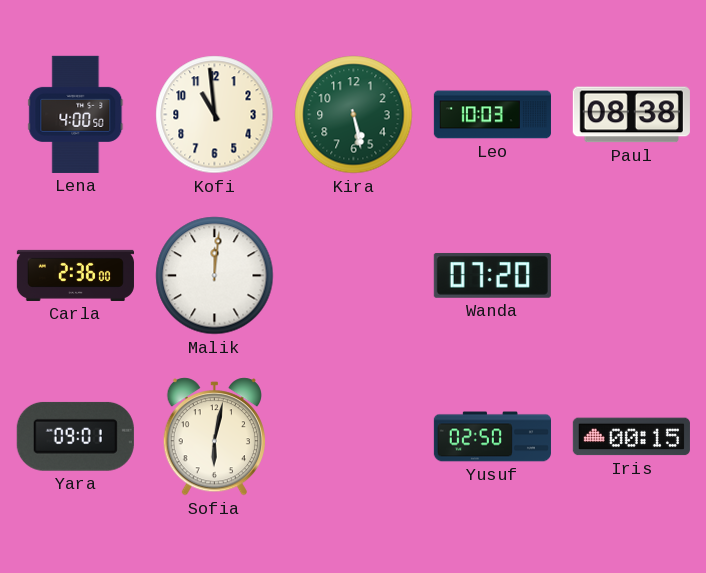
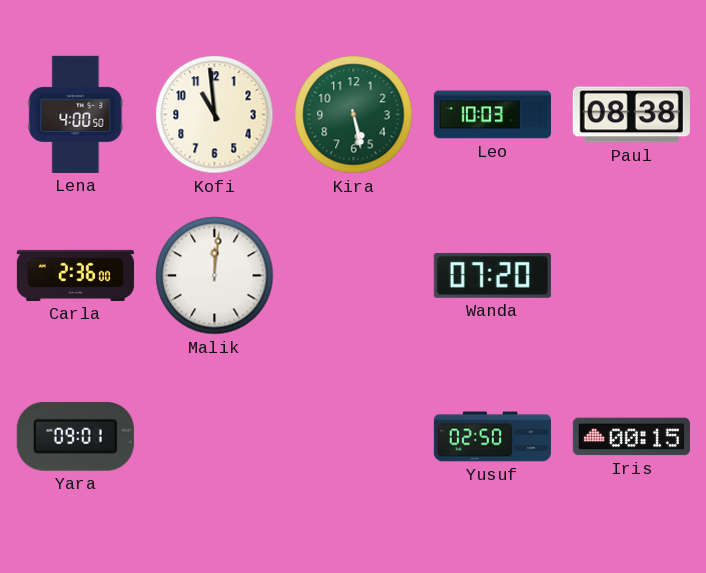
Sofia: 6:02 -> none (214, 437)
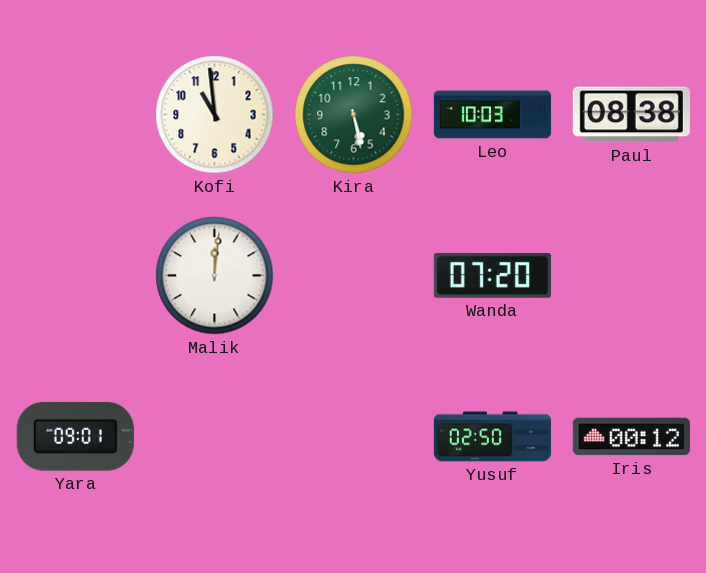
Lena: 4:00 -> none (76, 114)
Carla: 2:36 -> none (75, 275)
Iris: 00:15 -> 00:12 (631, 437)
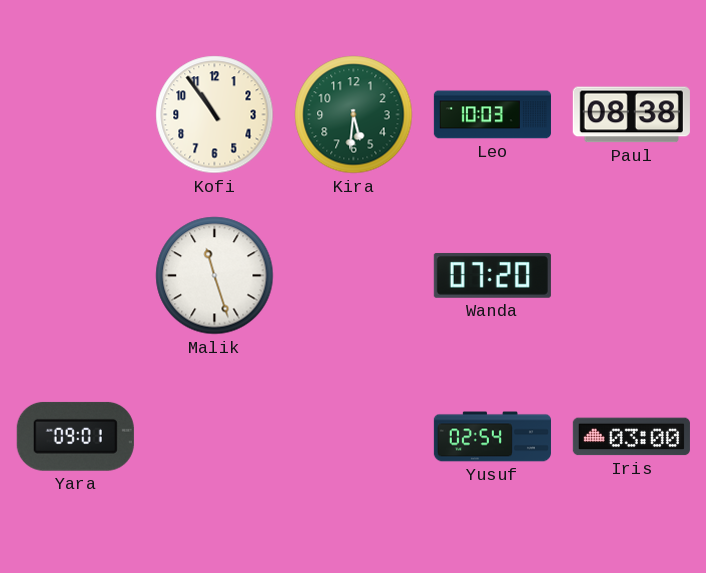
Kofi: 10:59 -> 10:54 (215, 115)
Kira: 5:28 -> 5:31 (354, 115)
Malik: 12:01 -> 11:27 (215, 276)
Yusuf: 02:50 -> 02:54 (492, 437)
Iris: 00:12 -> 03:00 (631, 437)
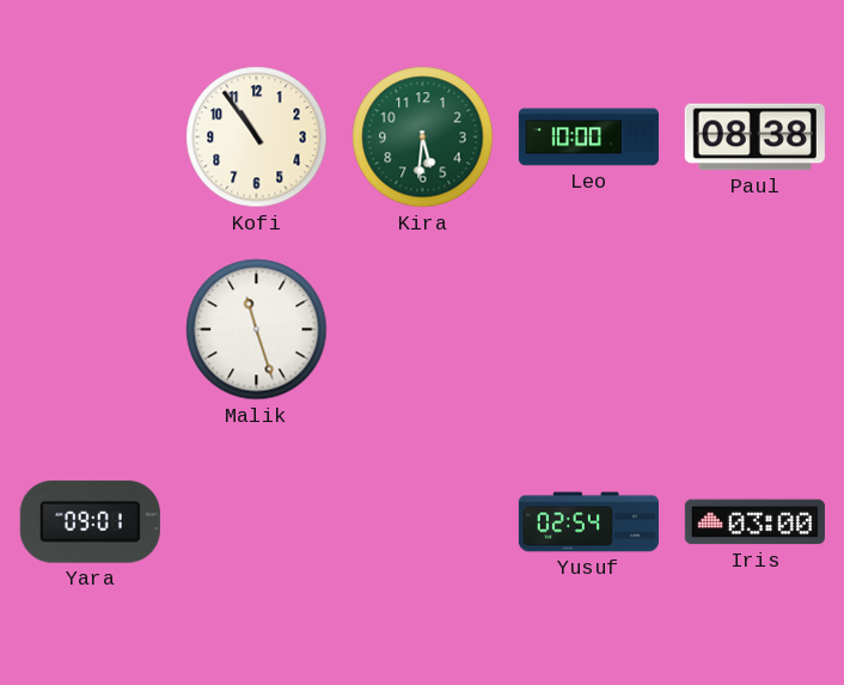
Leo: 10:03 -> 10:00 (588, 137)
Wanda: 07:20 -> none (492, 275)
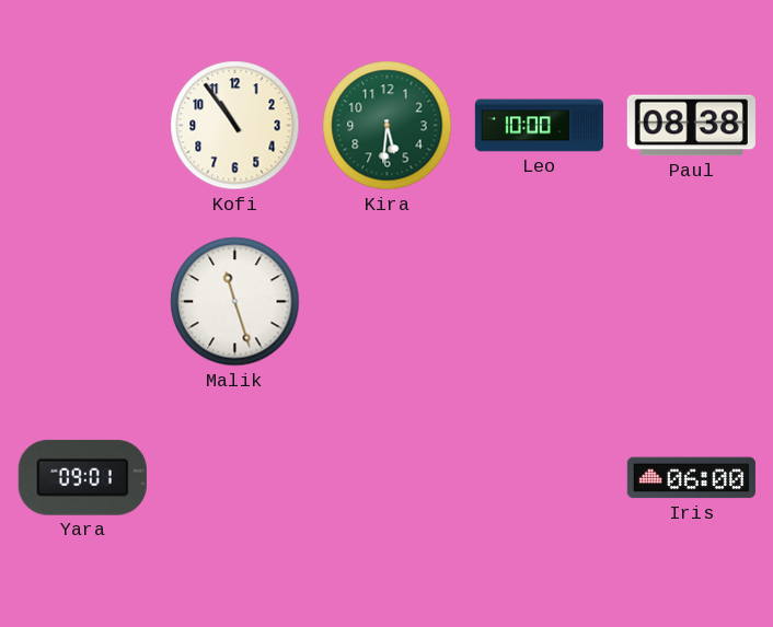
Yusuf: 02:54 -> none (588, 522)
Iris: 03:00 -> 06:00 (691, 478)
